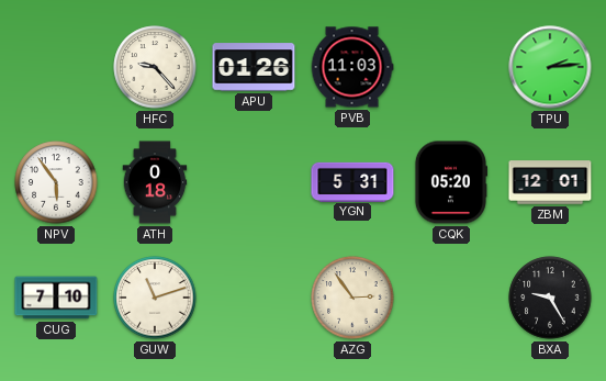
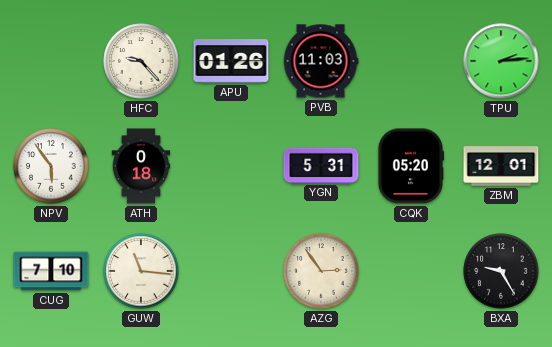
GUW: 11:12 -> 11:16 (141, 271)
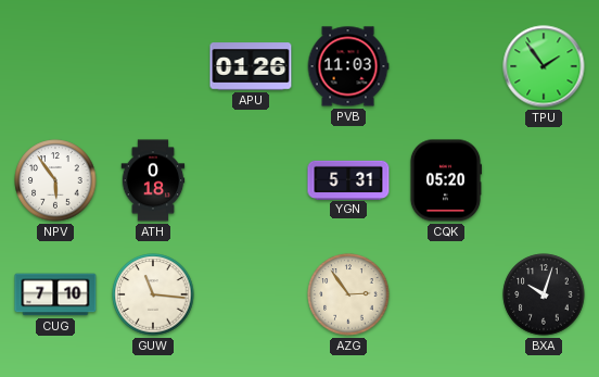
HFC: 9:23 -> none (141, 61)
TPU: 2:14 -> 1:54 (544, 66)
ZBM: 12:01 -> none (501, 166)
BXA: 9:25 -> 10:03 (544, 294)
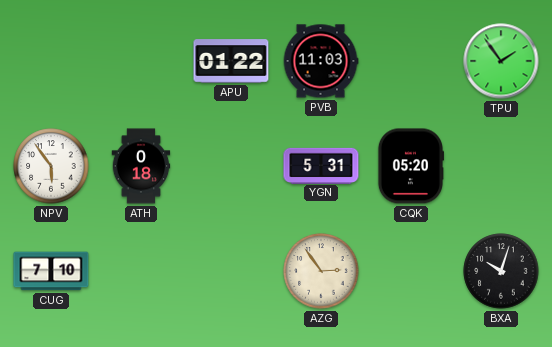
APU: 01:26 -> 01:22 (231, 61)
GUW: 11:16 -> none (153, 294)
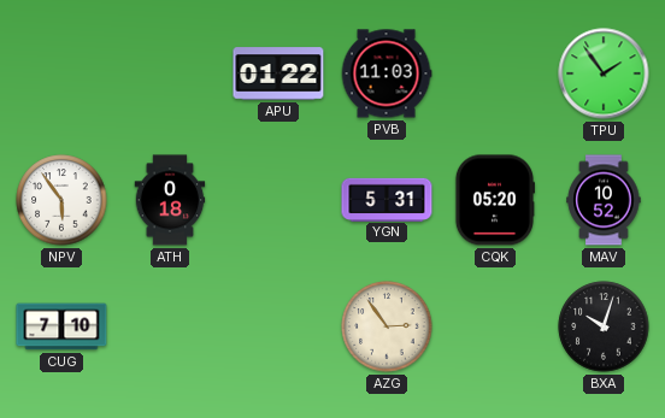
MAV: none -> 10:52 (604, 200)
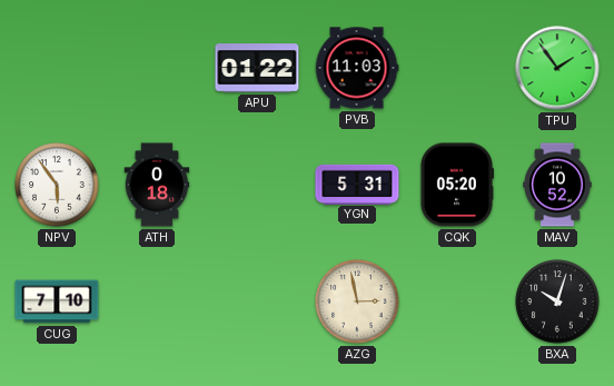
AZG: 2:54 -> 2:58 (357, 301)
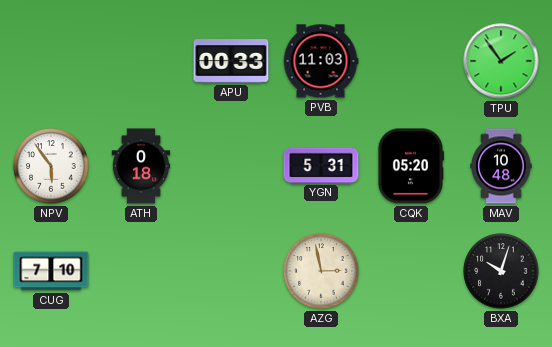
APU: 01:22 -> 00:33 (231, 61)
MAV: 10:52 -> 10:48 (501, 166)
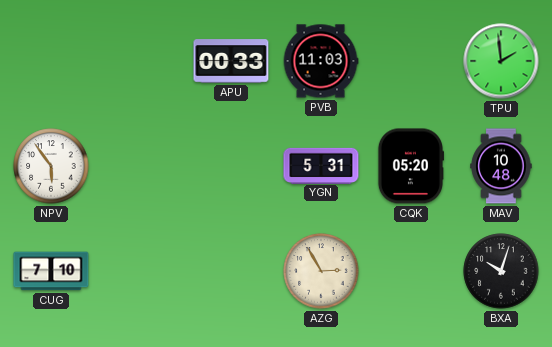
TPU: 1:54 -> 1:59 (501, 61)
ATH: 0:18 -> none (141, 166)
AZG: 2:58 -> 2:55 (321, 271)
